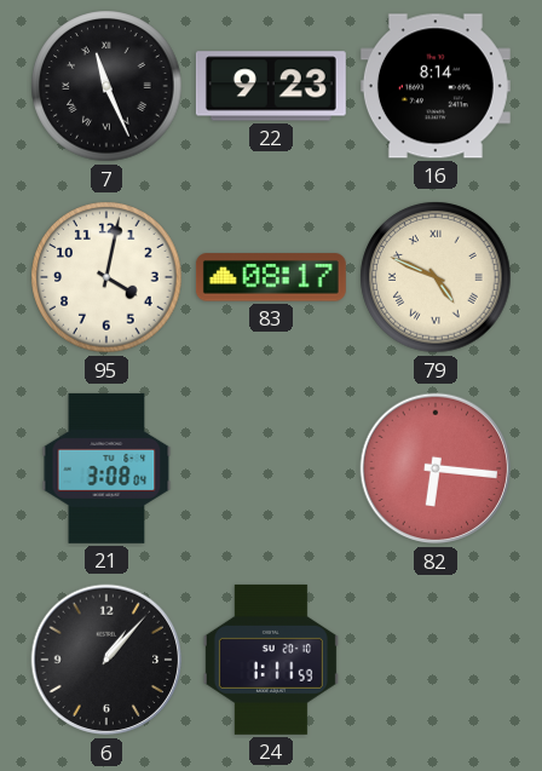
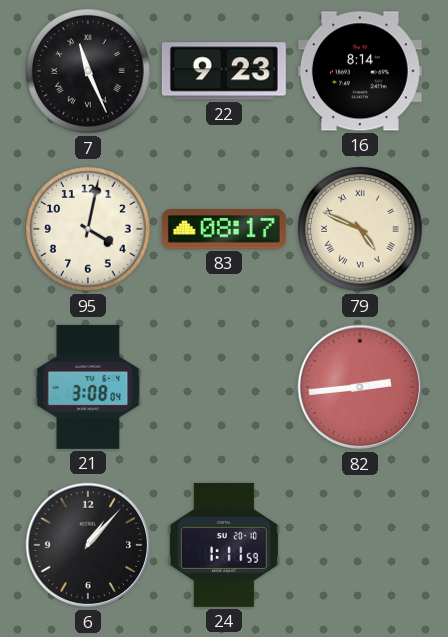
82: 6:16 -> 2:44 (360, 387)
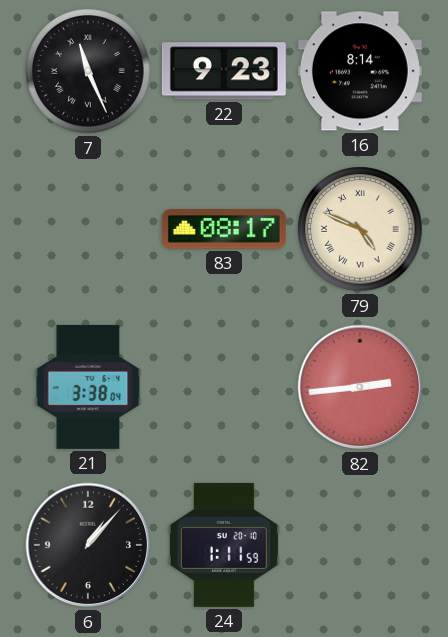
95: 4:02 -> none (88, 229)
21: 3:08 -> 3:38 (88, 387)
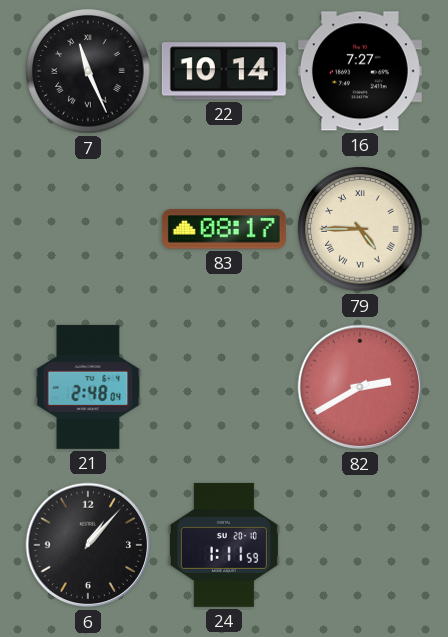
22: 9:23 -> 10:14 (224, 71)
16: 8:14 -> 7:27 (360, 71)
79: 4:49 -> 4:45 (360, 229)
21: 3:38 -> 2:48 (88, 387)
82: 2:44 -> 2:40 (360, 387)
